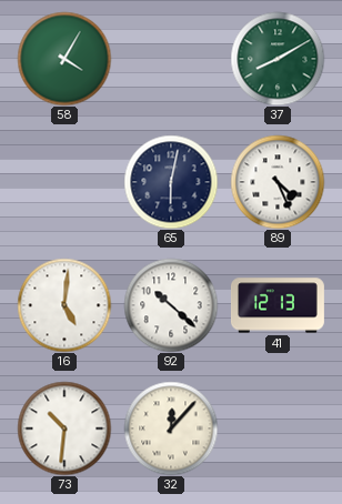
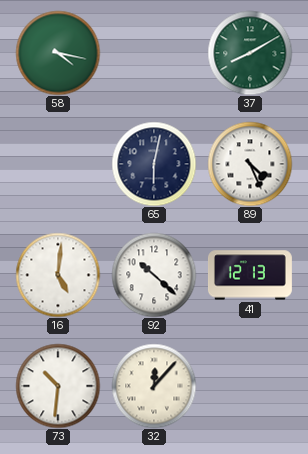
58: 4:05 -> 4:17 (58, 53)
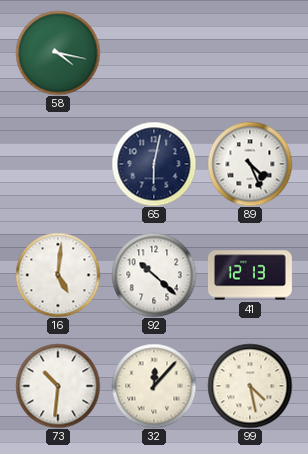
37: 8:10 -> none (250, 53)
99: none -> 4:28 (250, 386)
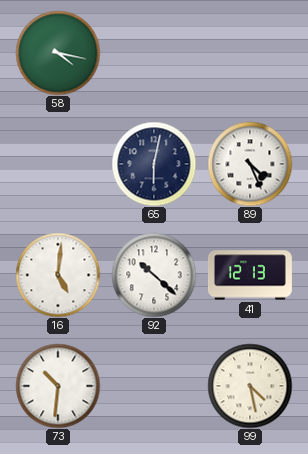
32: 12:07 -> none (154, 386)
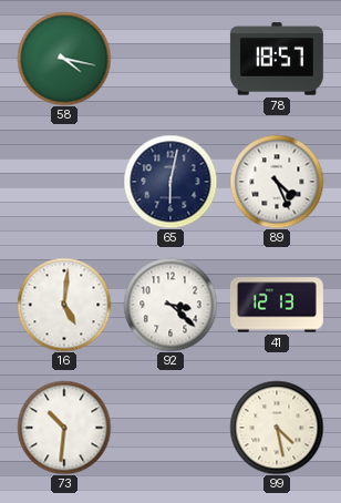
78: none -> 18:57 (277, 59)
92: 10:22 -> 3:22 (170, 305)
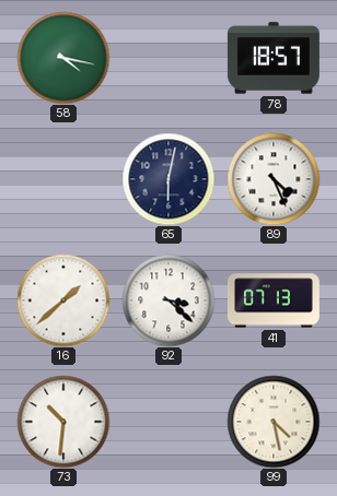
16: 5:01 -> 1:38 (63, 300)
41: 12:13 -> 07:13 (274, 300)
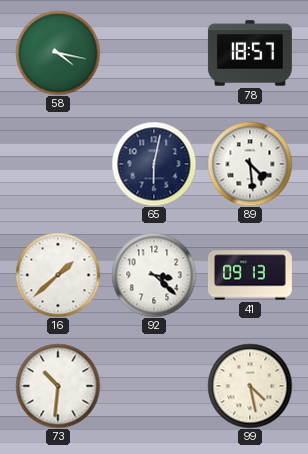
89: 4:26 -> 4:29 (250, 164)
41: 07:13 -> 09:13 (250, 275)
